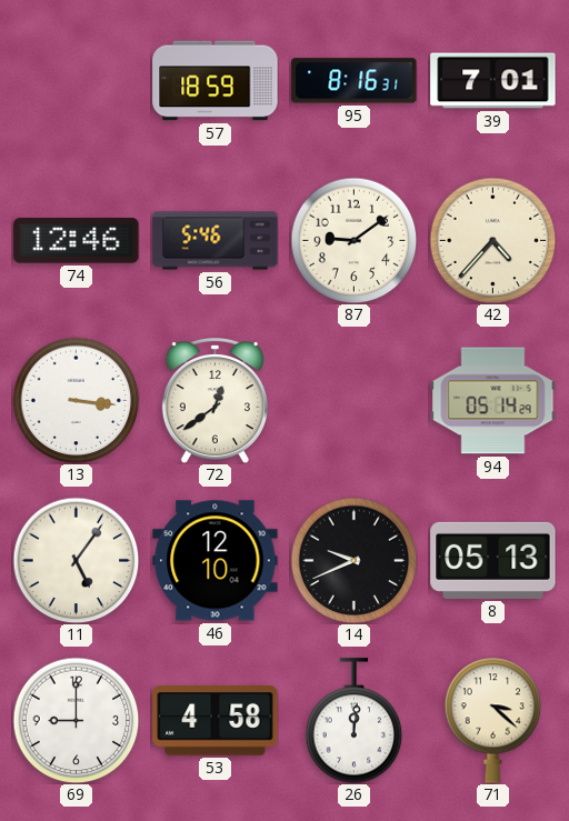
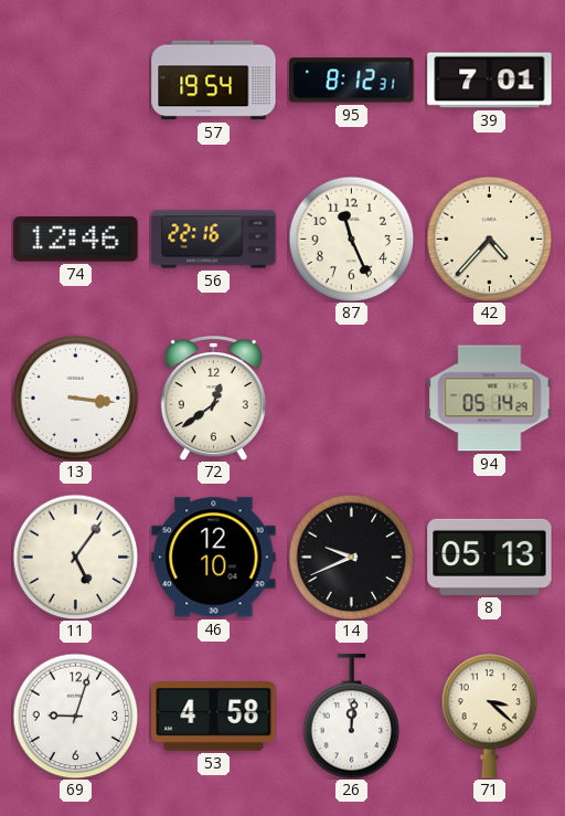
57: 18:59 -> 19:54 (214, 81)
95: 8:16 -> 8:12 (352, 81)
56: 5:46 -> 22:16 (214, 240)
87: 9:09 -> 11:26 (351, 239)
69: 9:00 -> 9:03 (75, 716)
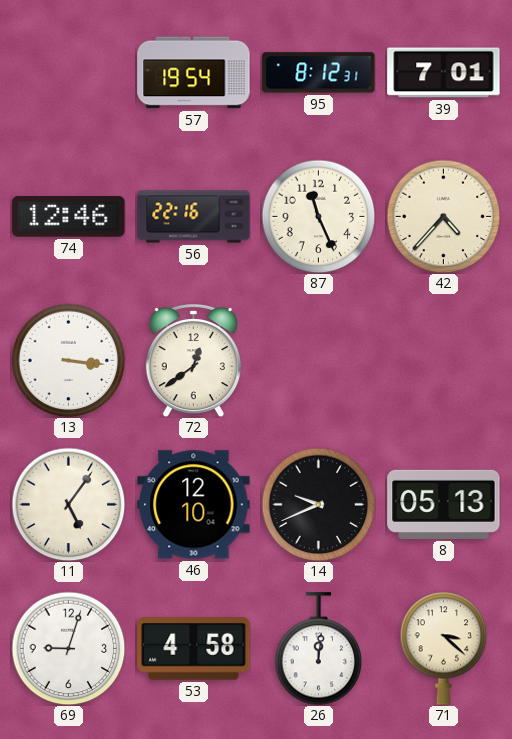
94: 05:14 -> none (490, 399)
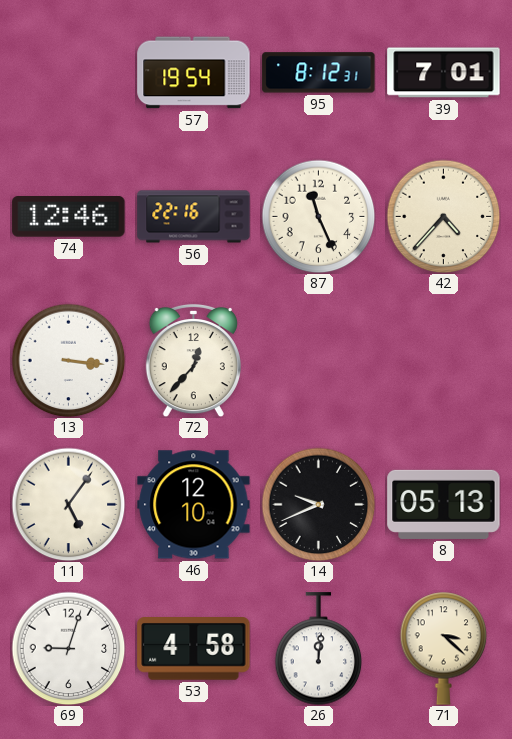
72: 12:39 -> 12:37 (193, 360)
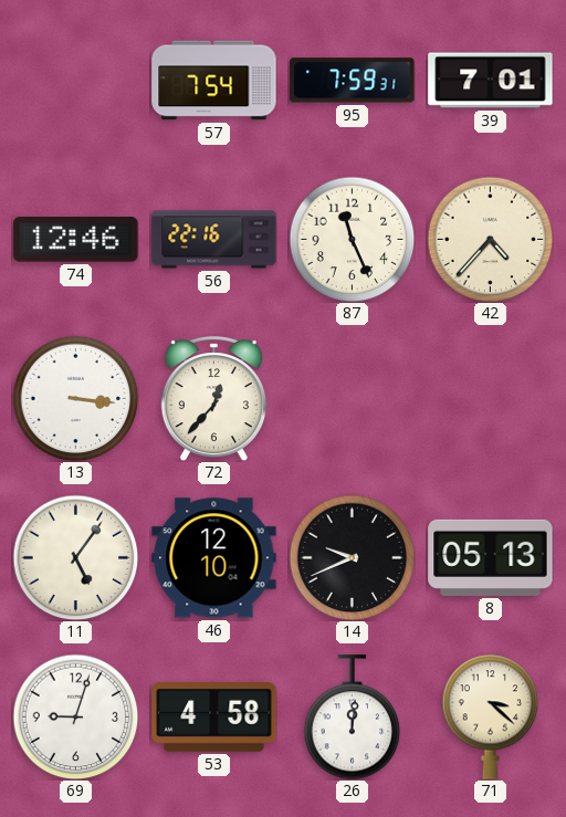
57: 19:54 -> 7:54 (214, 81)
95: 8:12 -> 7:59 (353, 81)
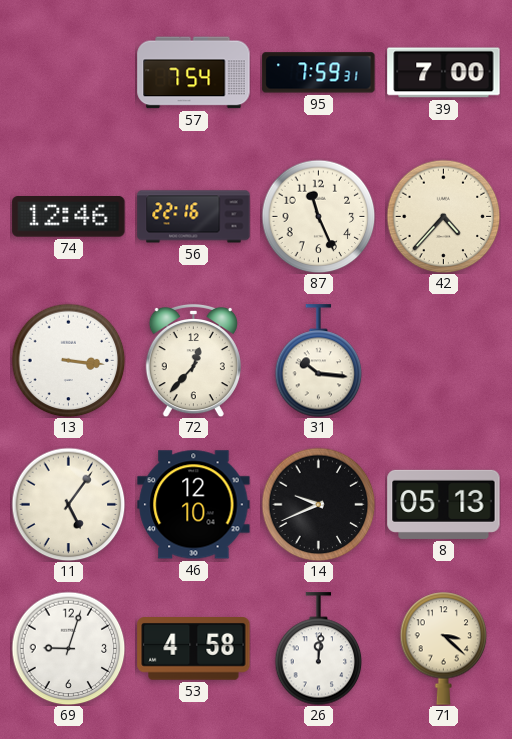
39: 7:01 -> 7:00 (444, 73)
31: none -> 10:16 (319, 361)
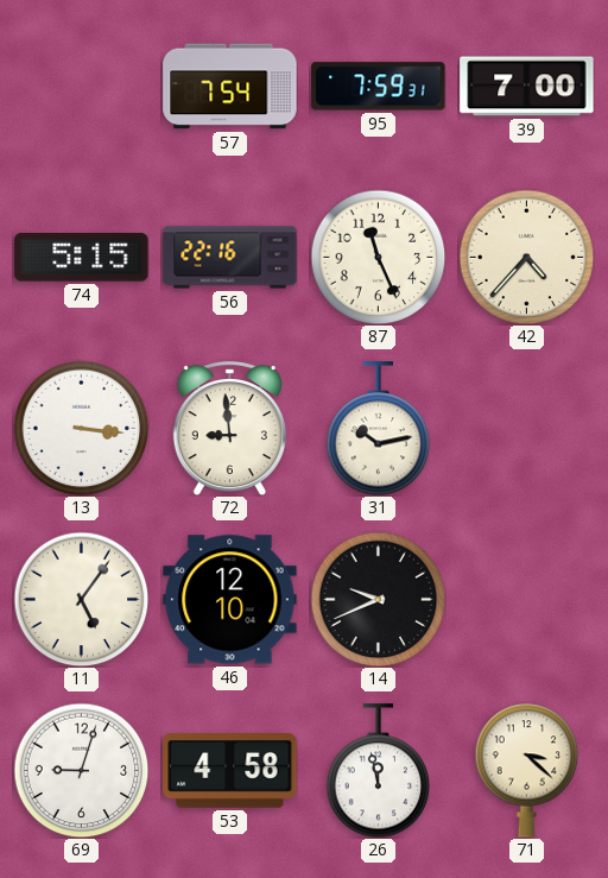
74: 12:46 -> 5:15 (82, 258)
72: 12:37 -> 8:59 (229, 428)
31: 10:16 -> 10:13 (379, 429)
8: 05:13 -> none (444, 504)
26: 12:01 -> 11:58 (379, 771)
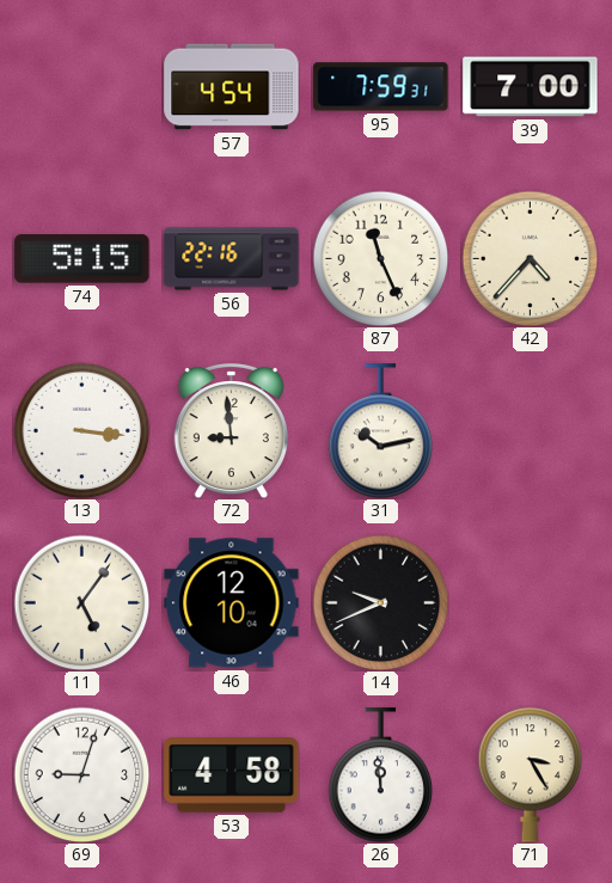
57: 7:54 -> 4:54 (232, 87)
26: 11:58 -> 11:59 (381, 775)
71: 3:22 -> 3:25 (531, 774)
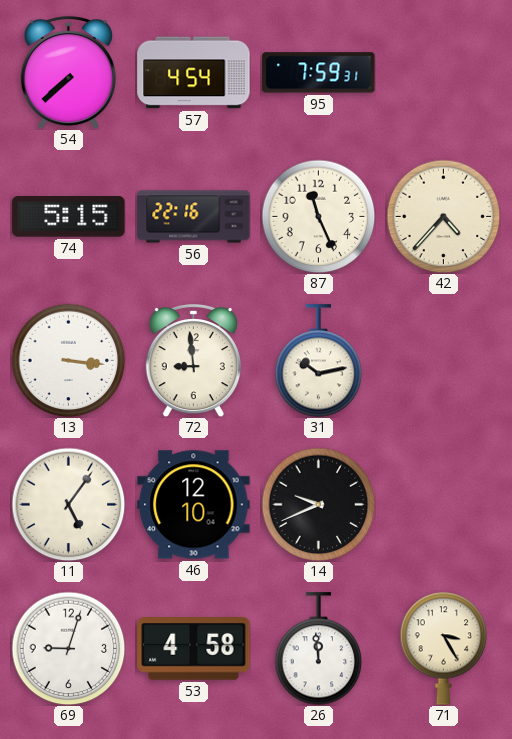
54: none -> 7:38 (68, 72)
39: 7:00 -> none (531, 87)
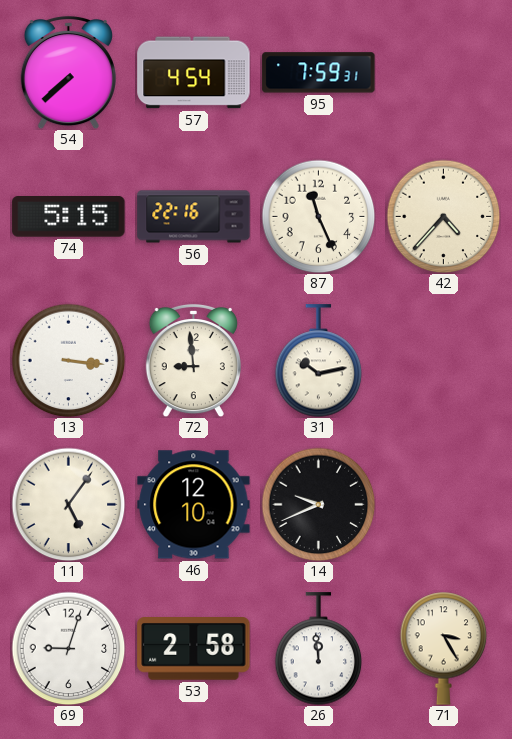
53: 4:58 -> 2:58 (194, 649)
